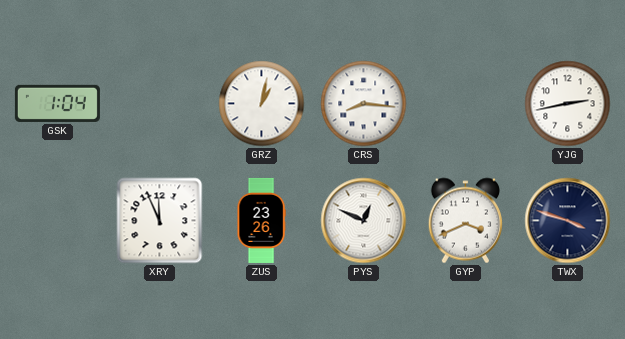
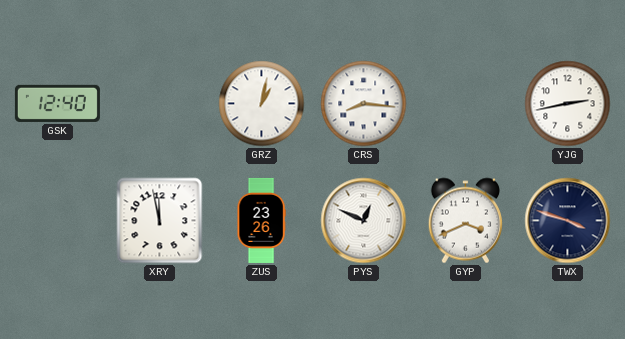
GSK: 1:04 -> 12:40 (57, 103)
XRY: 11:56 -> 11:58 (160, 221)
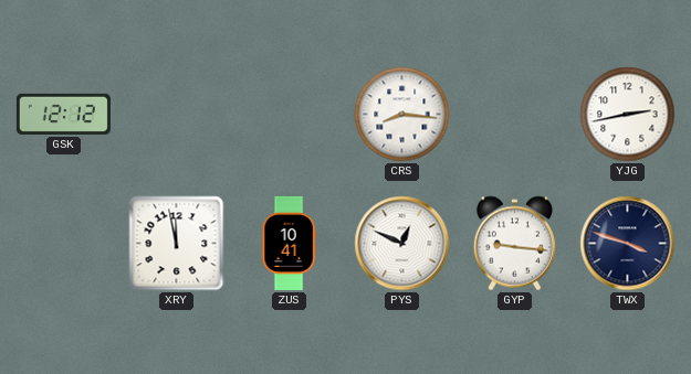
GSK: 12:40 -> 12:12 (63, 114)
GRZ: 1:02 -> none (262, 104)
ZUS: 23:26 -> 10:41 (289, 243)
GYP: 3:41 -> 9:16 (514, 244)
